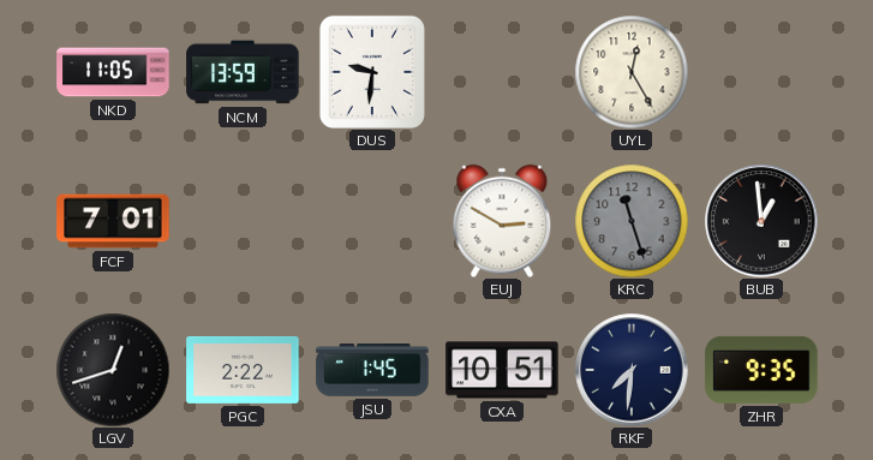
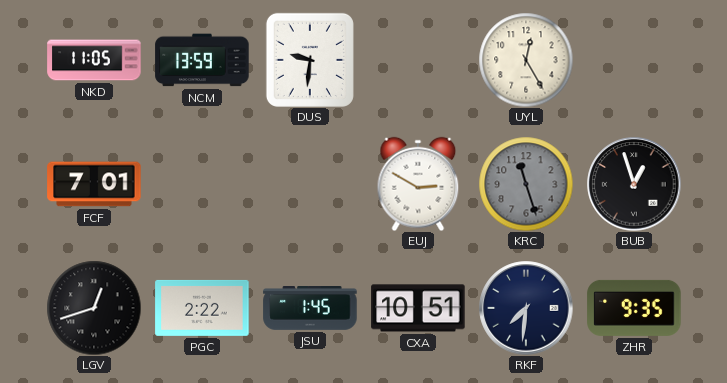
BUB: 12:59 -> 12:57 (634, 184)
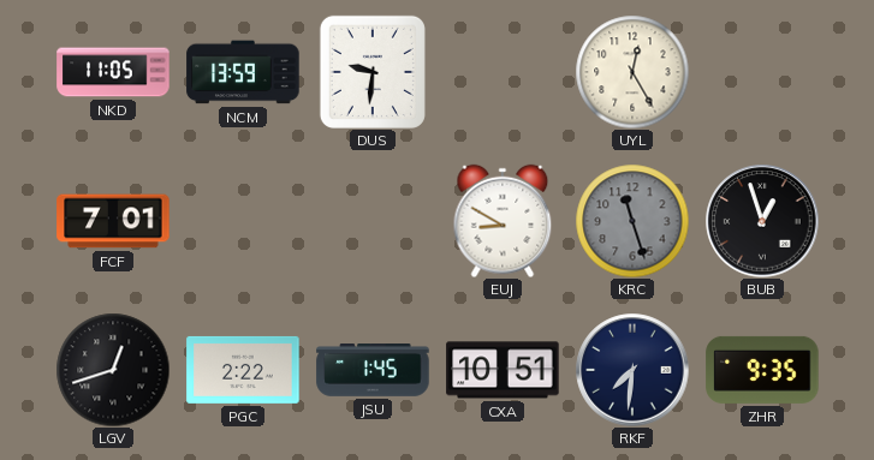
EUJ: 2:50 -> 8:50 (503, 221)
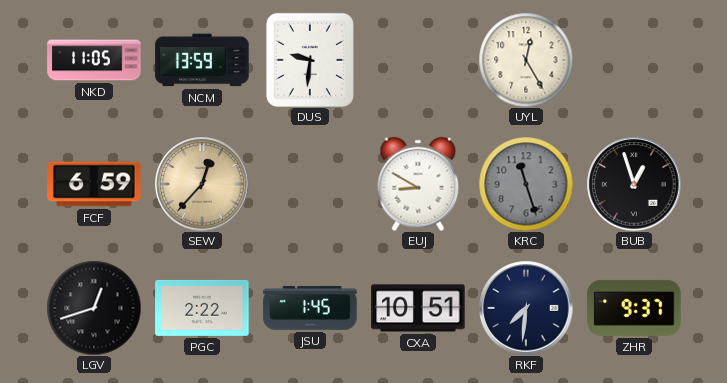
FCF: 7:01 -> 6:59 (94, 184)
SEW: none -> 12:37 (202, 184)
ZHR: 9:35 -> 9:37 (634, 308)
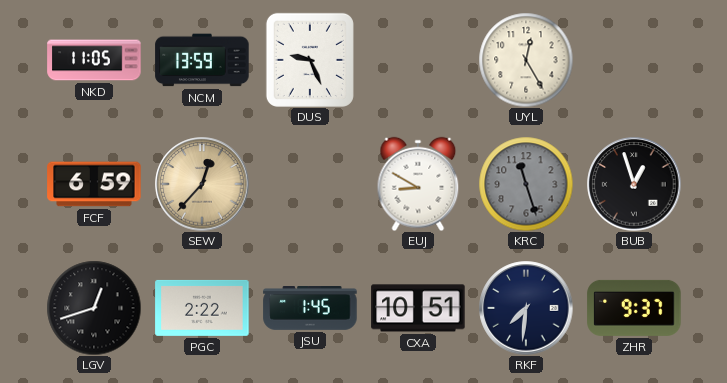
DUS: 9:31 -> 9:26 (310, 60)
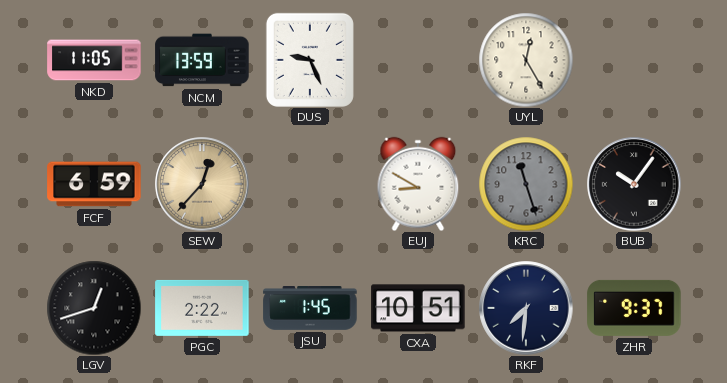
BUB: 12:57 -> 10:06 (634, 184)
